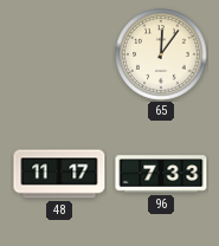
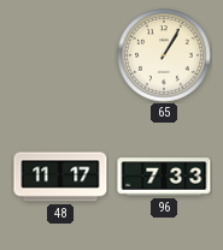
65: 12:06 -> 1:05 (164, 55)
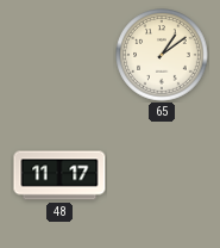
65: 1:05 -> 1:09 (162, 55)
96: 7:33 -> none (164, 177)
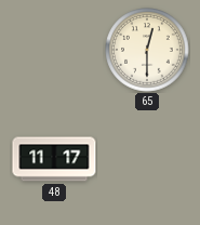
65: 1:09 -> 12:30 (147, 50)
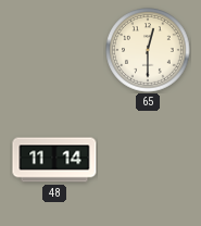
48: 11:17 -> 11:14 (54, 160)
